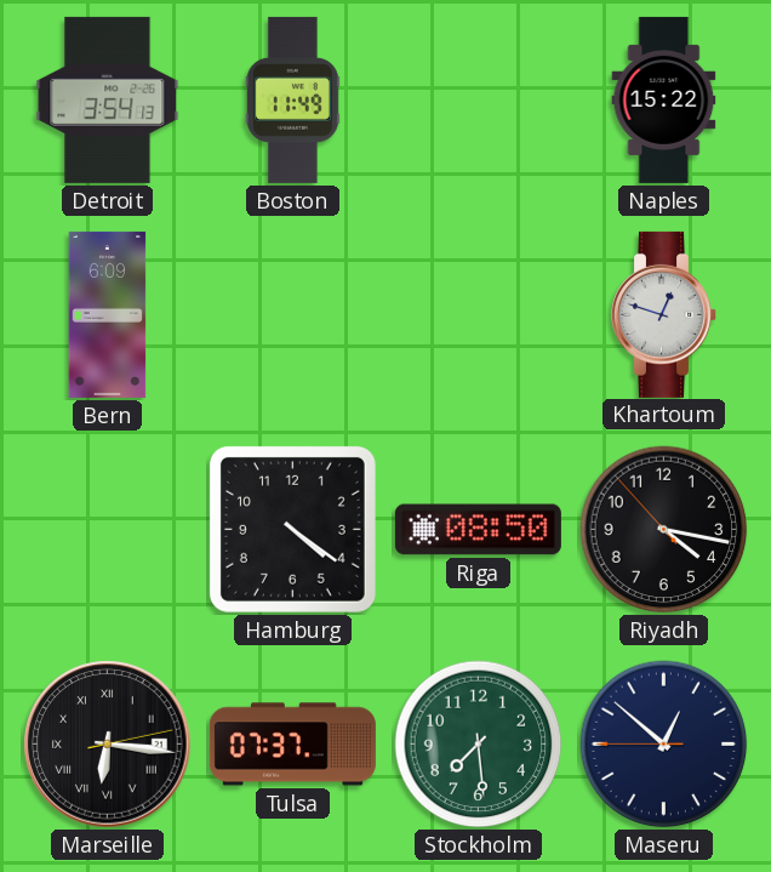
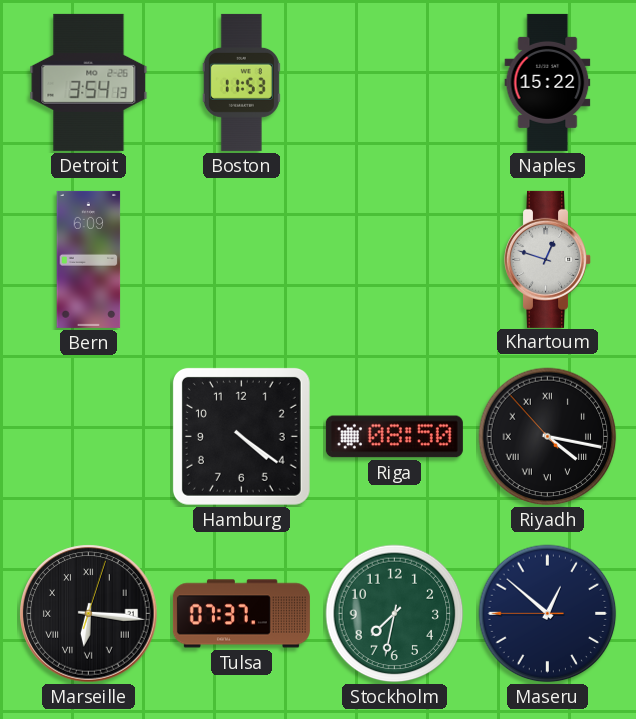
Boston: 11:49 -> 11:53 (241, 82)
Riyadh numerals: Arabic -> Roman (548, 437)
Marseille: 6:16:13 -> 6:16:03 (89, 614)
Stockholm: 7:29 -> 7:32 (395, 614)
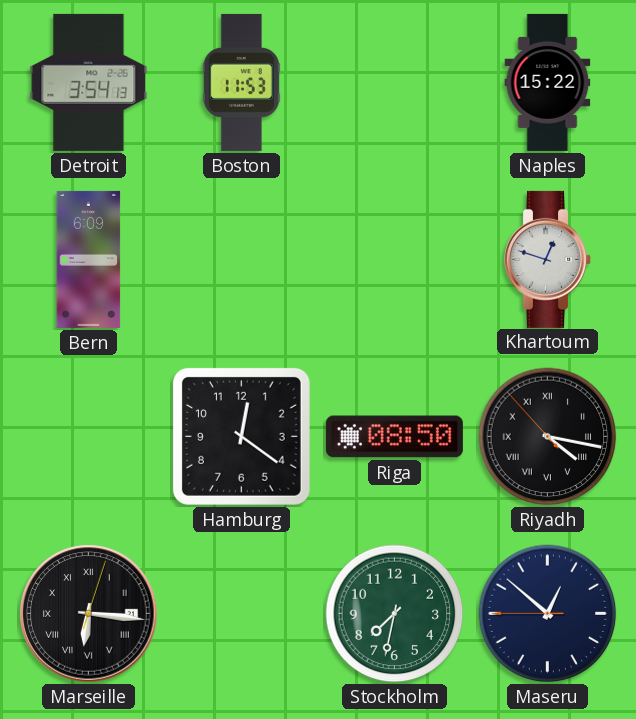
Hamburg: 4:21 -> 12:21 (241, 436)
Tulsa: 07:37 -> none (241, 614)
